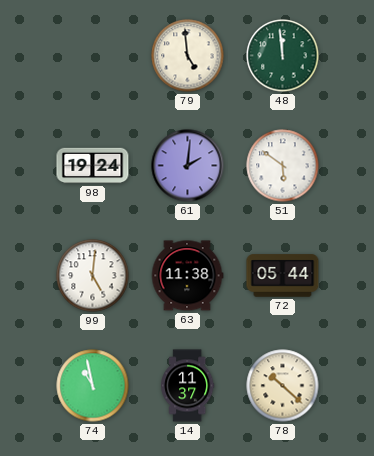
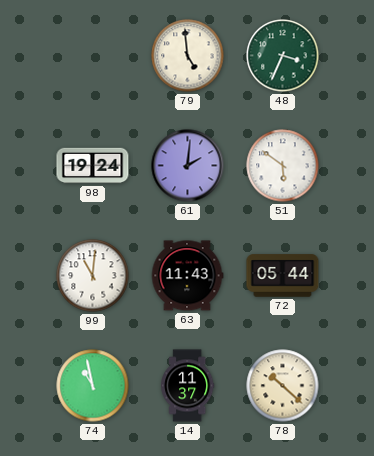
48: 11:59 -> 3:34 (283, 56)
99: 5:01 -> 11:01 (93, 276)
63: 11:38 -> 11:43 (187, 276)
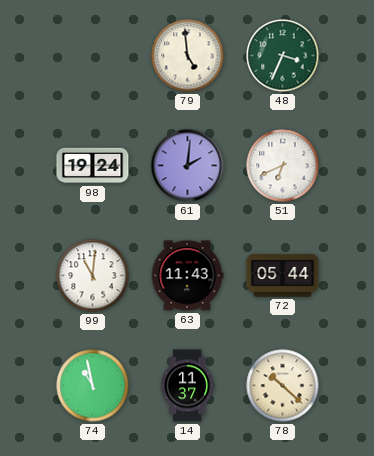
51: 5:51 -> 6:41 (283, 166)
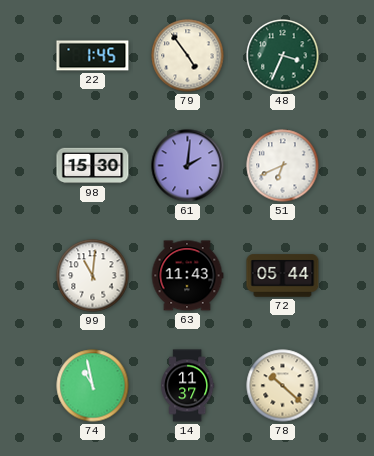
22: none -> 1:45 (93, 56)
79: 4:59 -> 4:54 (188, 56)
98: 19:24 -> 15:30 (93, 166)
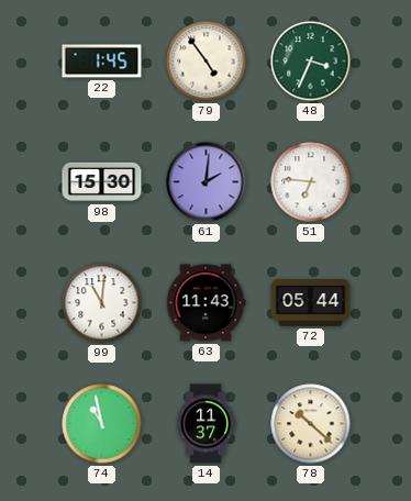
51: 6:41 -> 6:46 (311, 182)
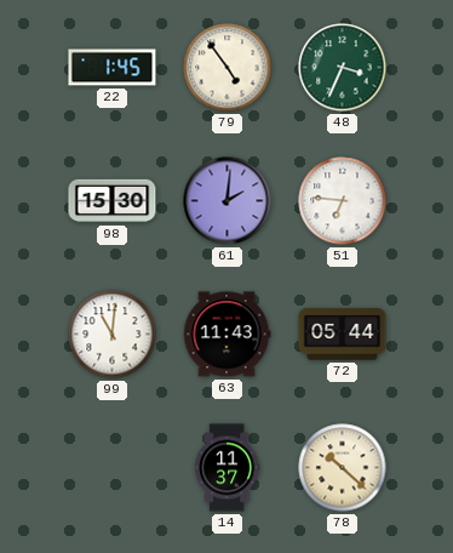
74: 10:58 -> none (102, 424)
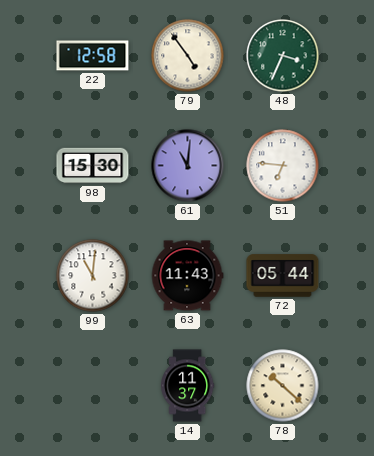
22: 1:45 -> 12:58 (93, 56)
61: 2:01 -> 11:01 (188, 166)
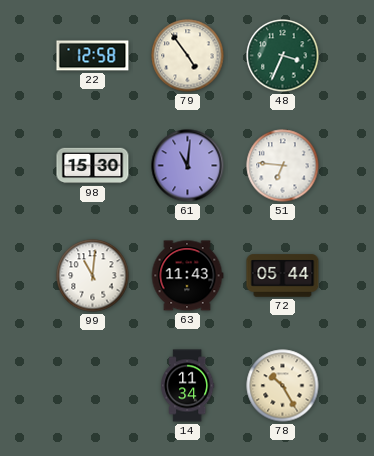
14: 11:37 -> 11:34 (188, 386)
78: 10:22 -> 10:25 (283, 386)
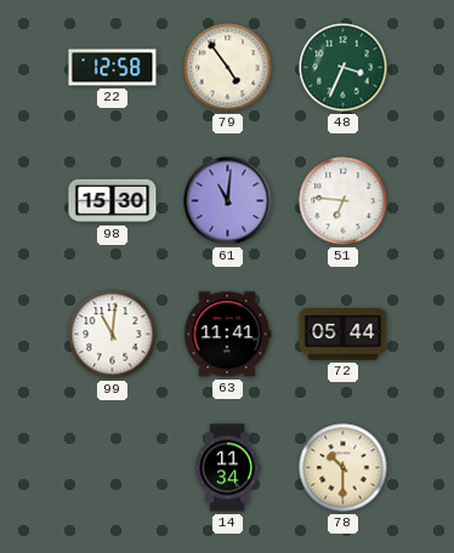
63: 11:43 -> 11:41 (227, 335)
78: 10:25 -> 10:30 (344, 468)
